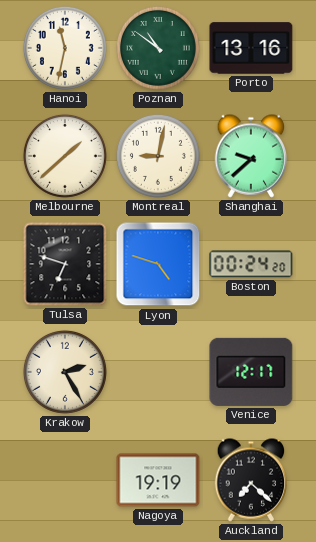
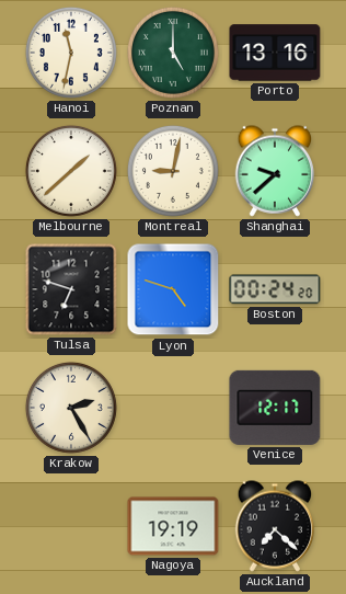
Poznan: 10:51 -> 5:00 (173, 53)
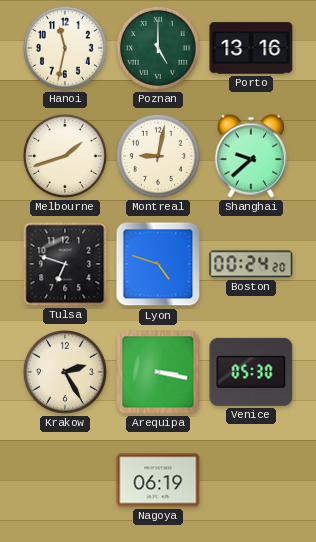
Melbourne: 1:38 -> 1:42 (65, 156)
Arequipa: none -> 3:17 (158, 372)
Venice: 12:17 -> 05:30 (251, 372)
Nagoya: 19:19 -> 06:19 (158, 480)
Auckland: 7:22 -> none (275, 526)
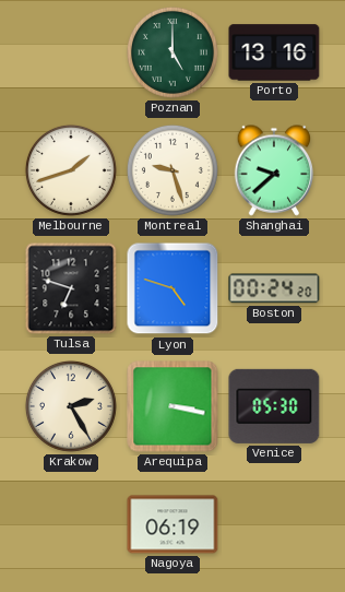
Hanoi: 11:32 -> none (65, 48)
Montreal: 9:02 -> 9:27 (172, 170)
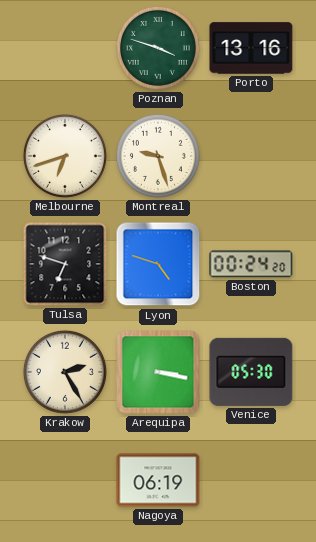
Poznan: 5:00 -> 3:48 (158, 48)
Melbourne: 1:42 -> 6:42 (65, 156)
Shanghai: 9:38 -> none (274, 170)
